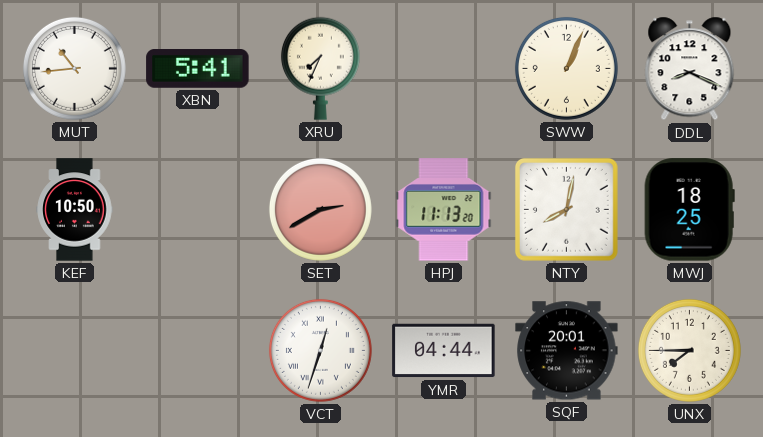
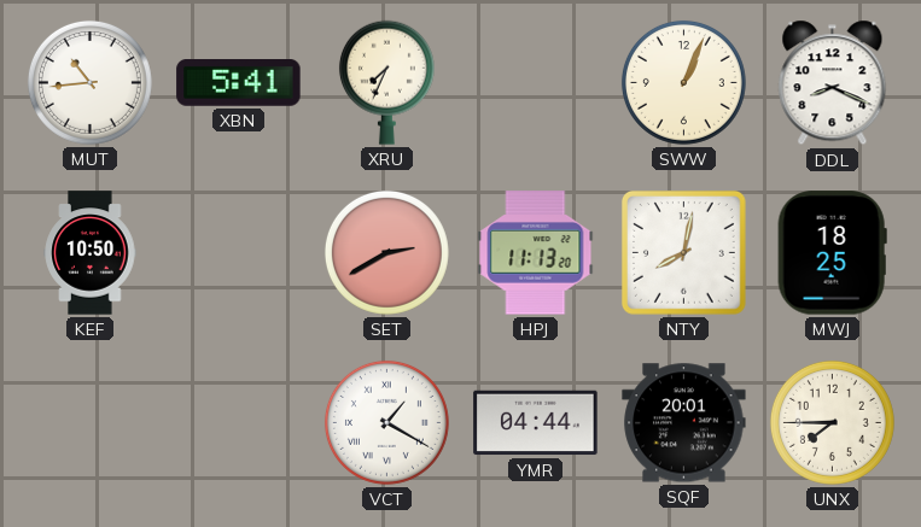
VCT: 12:33 -> 1:20 (386, 422)
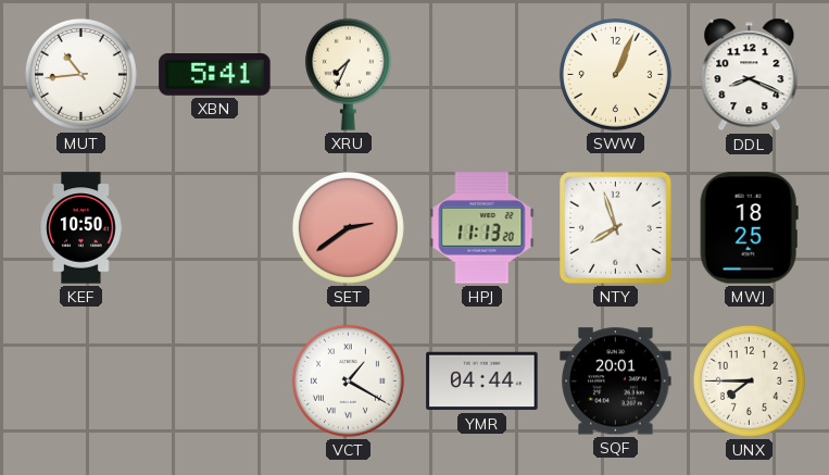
SET: 2:40 -> 2:39 (348, 227)
NTY: 8:02 -> 7:57 (615, 227)
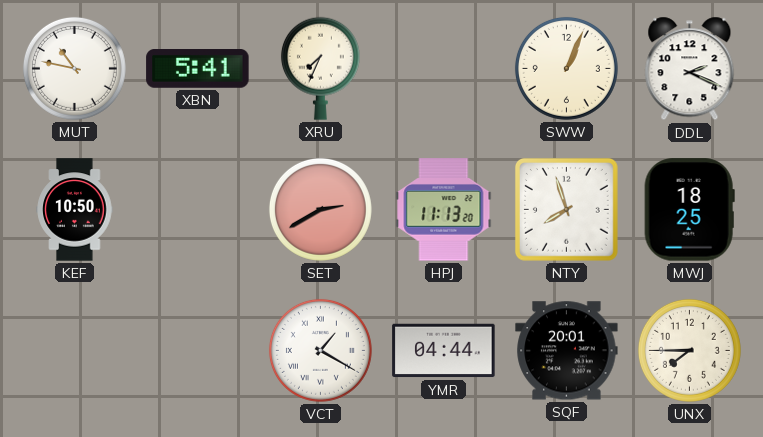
MUT: 10:44 -> 10:47 (74, 68)
DDL: 8:19 -> 2:19 (690, 69)
SET: 2:39 -> 2:40 (320, 209)
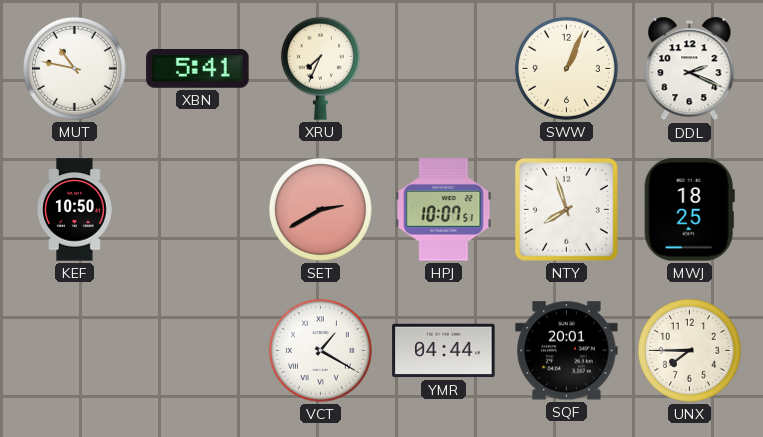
HPJ: 11:13 -> 10:07 (444, 210)
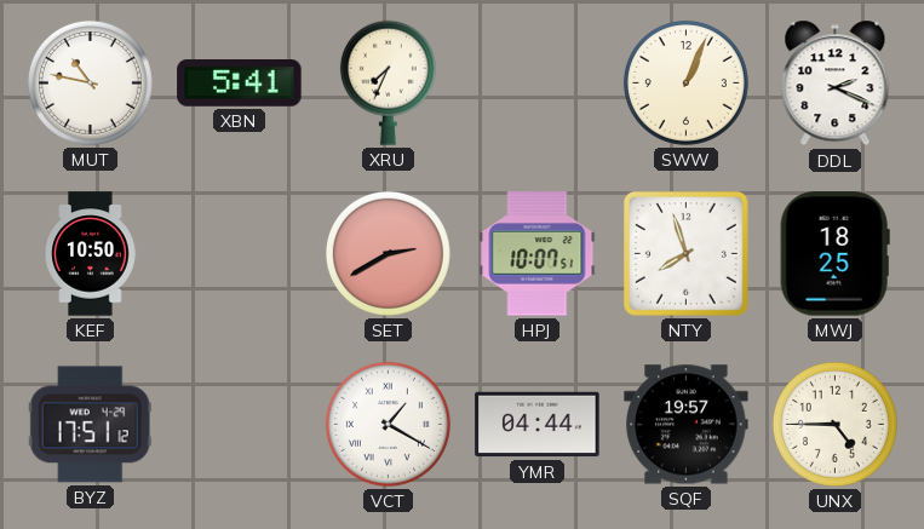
BYZ: none -> 17:51 (90, 425)
SQF: 20:01 -> 19:57 (687, 425)
UNX: 7:45 -> 4:45 (834, 424)
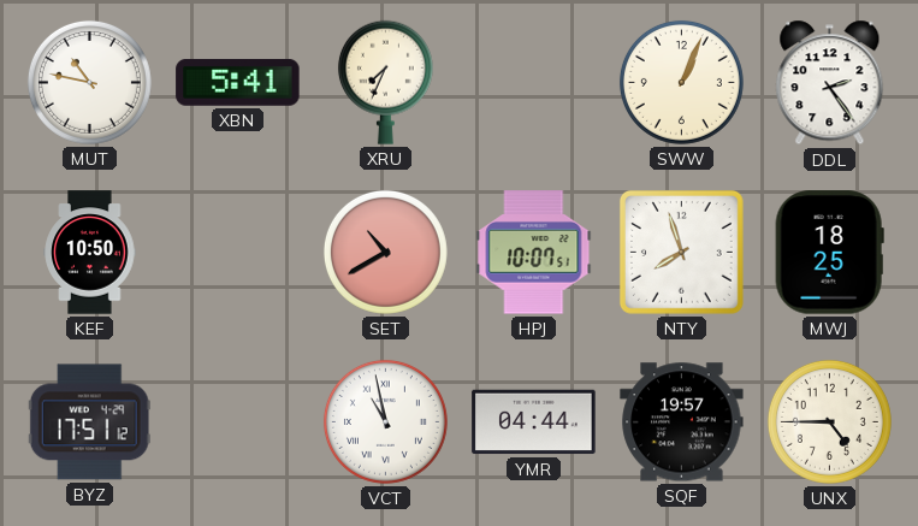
DDL: 2:19 -> 2:24 (830, 83)
SET: 2:40 -> 10:40 (385, 252)
VCT: 1:20 -> 10:58 (385, 421)
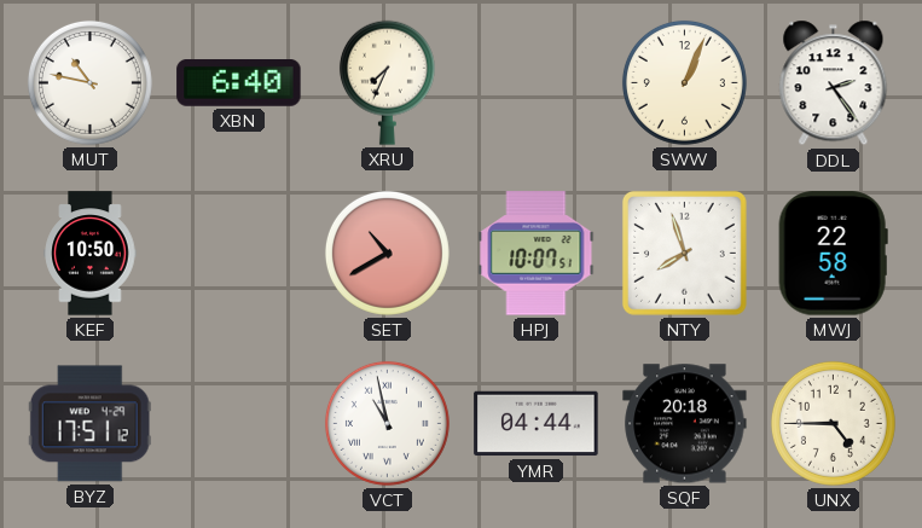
XBN: 5:41 -> 6:40 (239, 83)
MWJ: 18:25 -> 22:58 (833, 254)
SQF: 19:57 -> 20:18 (685, 424)
